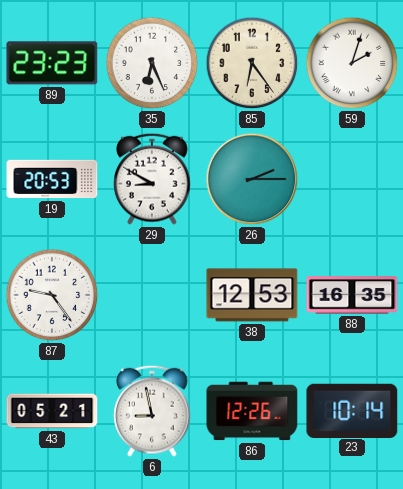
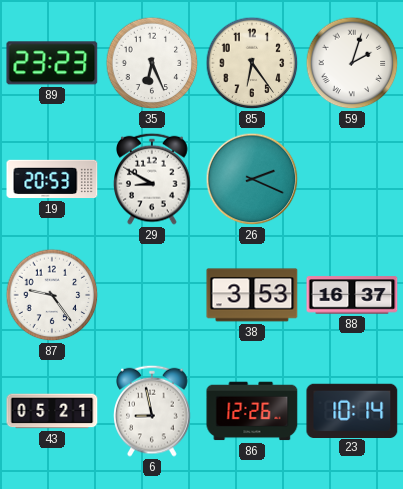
26: 2:15 -> 2:19 (252, 179)
38: 12:53 -> 3:53 (252, 295)
88: 16:35 -> 16:37 (352, 295)
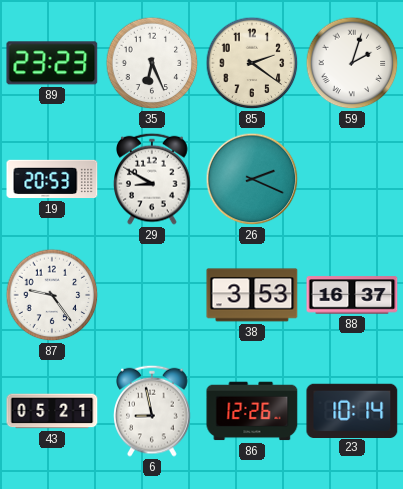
85: 6:24 -> 2:21 (252, 63)
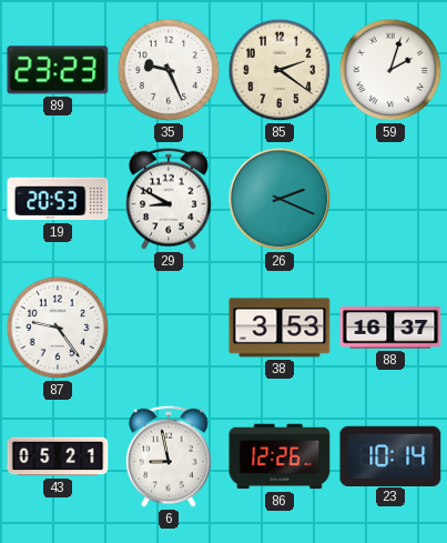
35: 6:26 -> 9:26 (169, 70)
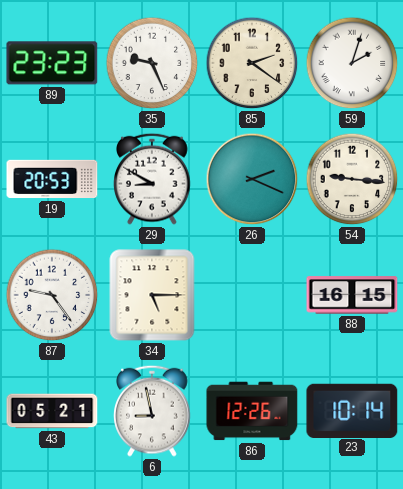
54: none -> 9:16 (352, 179)
34: none -> 5:15 (152, 295)
38: 3:53 -> none (280, 328)
88: 16:37 -> 16:15 (352, 295)
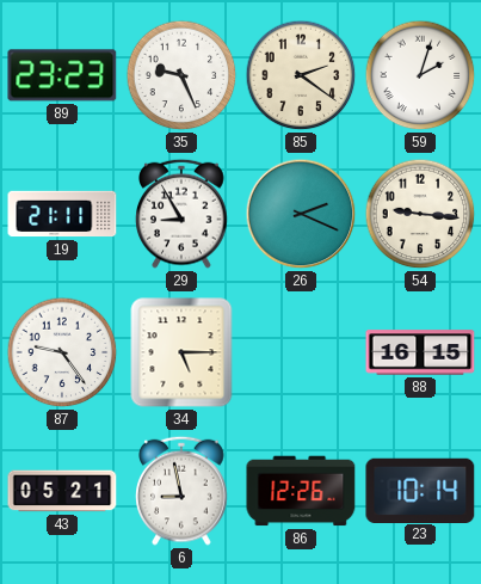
19: 20:53 -> 21:11 (62, 214)
29: 8:50 -> 8:55 (181, 214)
